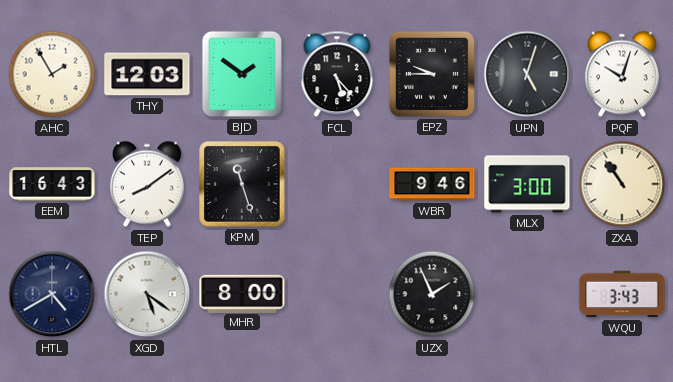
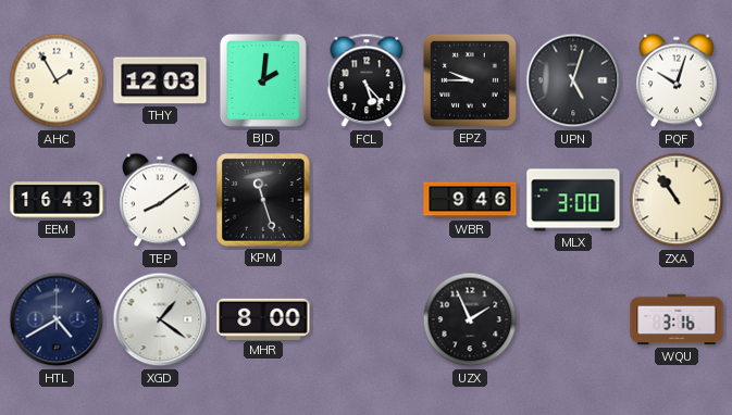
BJD: 1:51 -> 2:01 (263, 80)
XGD: 5:21 -> 1:21 (160, 319)
WQU: 3:43 -> 3:16 (677, 319)
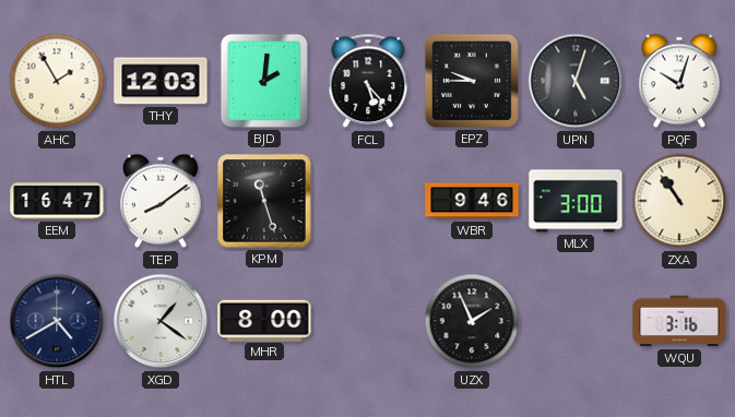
EEM: 16:43 -> 16:47 (57, 201)
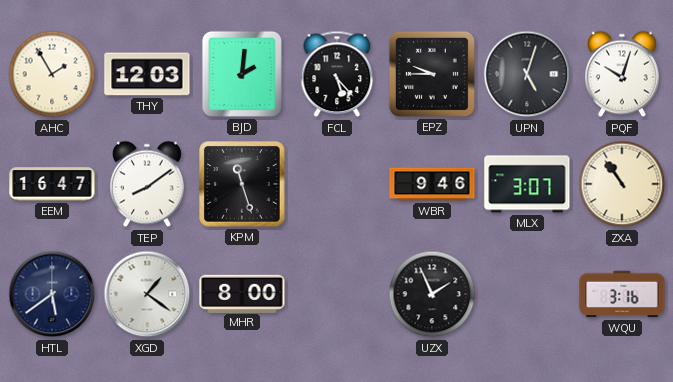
MLX: 3:00 -> 3:07 (527, 184)
HTL: 4:40 -> 5:39 (52, 294)
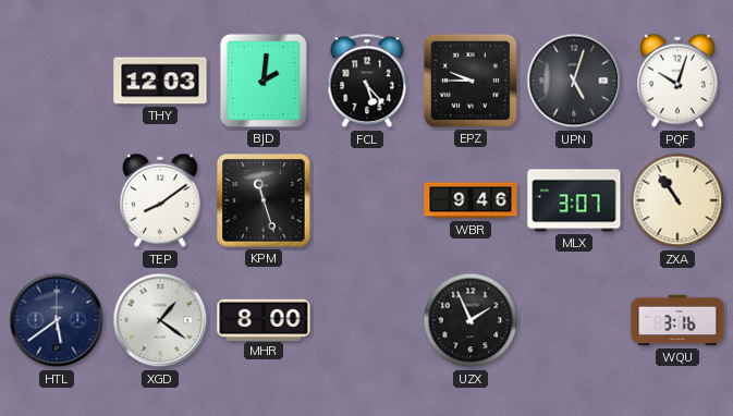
AHC: 1:55 -> none (52, 74)
EEM: 16:47 -> none (52, 184)
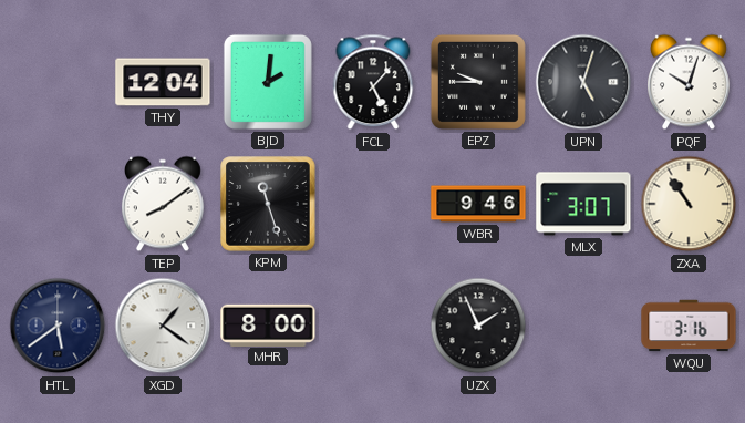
THY: 12:03 -> 12:04 (163, 82)
FCL: 5:23 -> 5:07 (373, 82)
